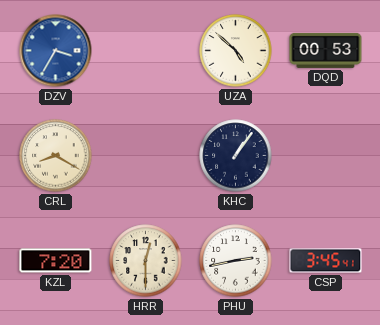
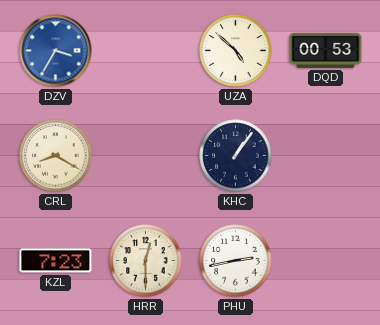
KZL: 7:20 -> 7:23 (56, 261)
CSP: 3:45 -> none (326, 261)
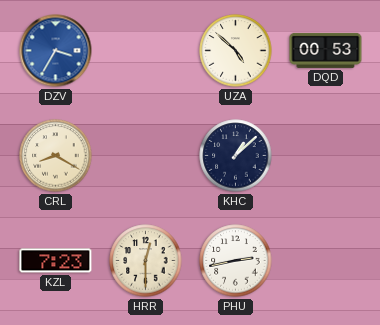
KHC: 1:06 -> 1:08 (236, 156)
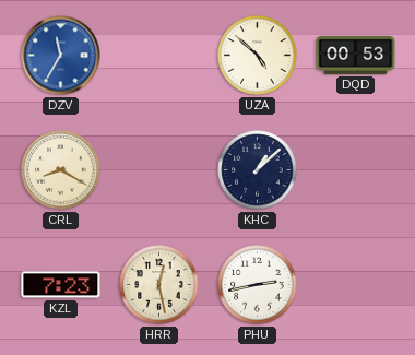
DZV: 3:35 -> 11:35 (61, 56)
HRR: 12:30 -> 12:28 (159, 285)
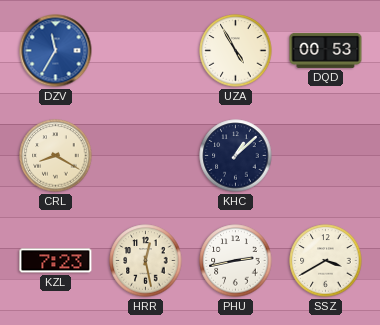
UZA: 4:52 -> 4:55 (236, 51)
SSZ: none -> 3:40 (326, 261)
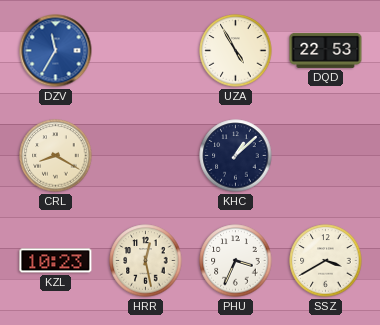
DQD: 00:53 -> 22:53 (326, 50)
KZL: 7:23 -> 10:23 (56, 261)
PHU: 2:43 -> 3:34 (236, 261)
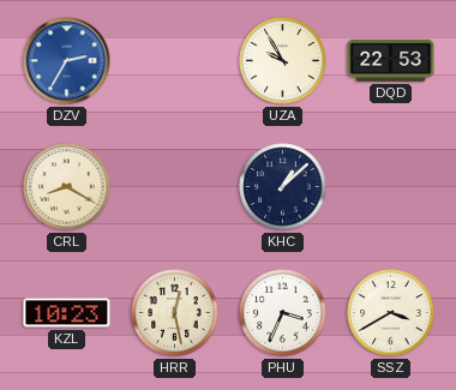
DZV: 11:35 -> 2:35 (67, 61)
UZA: 4:55 -> 9:55 (283, 61)
